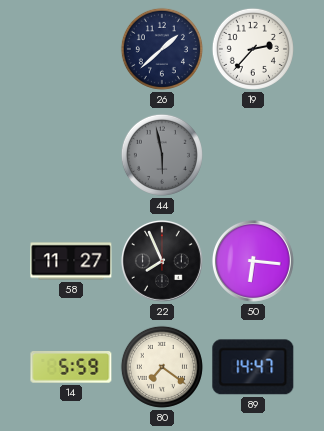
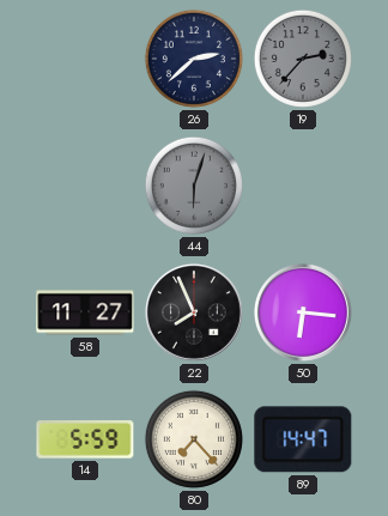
26: 1:38 -> 2:38 (194, 59)
19 dial: white -> grey (303, 59)
44: 5:58 -> 6:03 (194, 186)
80: 7:21 -> 7:23 (194, 439)
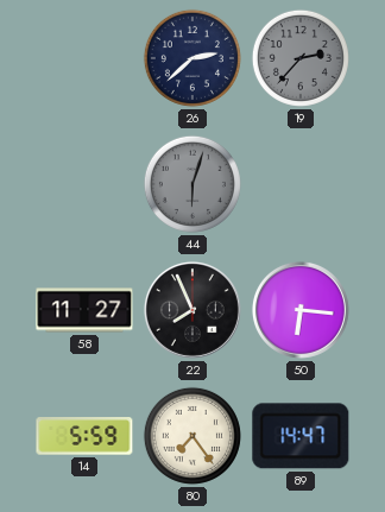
80: 7:23 -> 7:24 (192, 436)
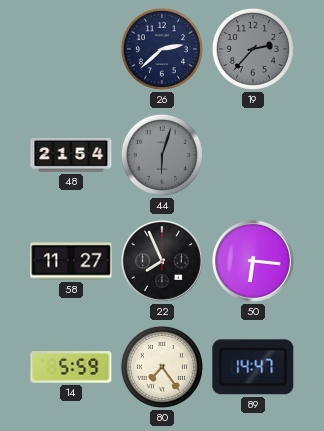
48: none -> 21:54 (71, 156)
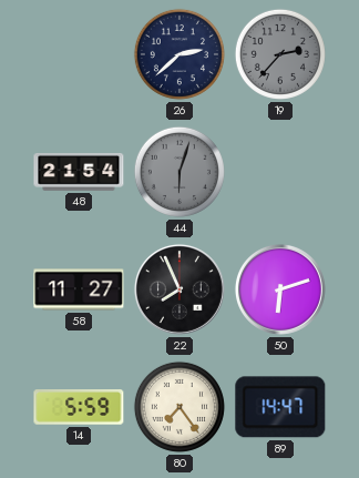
50: 6:16 -> 6:12 (280, 289)
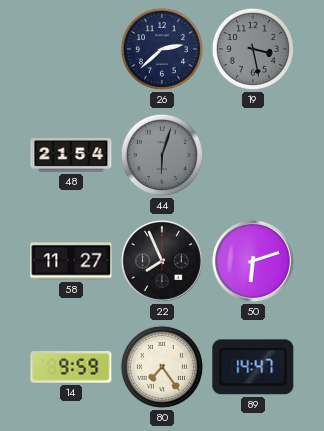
19: 2:37 -> 3:28 (253, 49)
14: 5:59 -> 9:59 (71, 367)
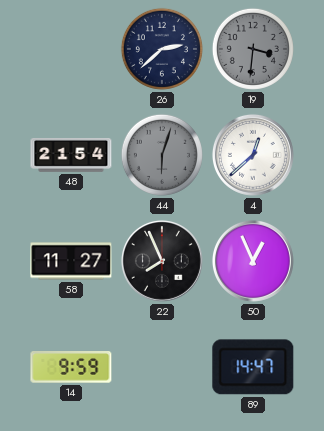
19: 3:28 -> 3:31 (253, 49)
4: none -> 12:38 (253, 155)
50: 6:12 -> 12:56 (253, 261)
80: 7:24 -> none (162, 367)
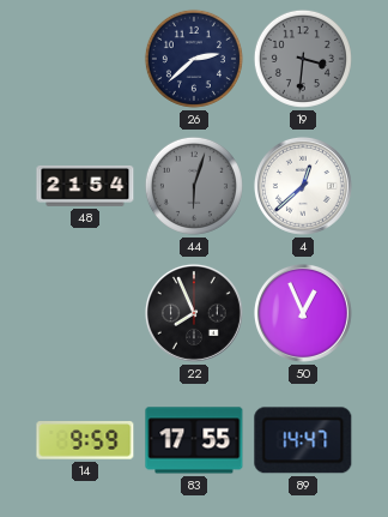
58: 11:27 -> none (71, 261)
83: none -> 17:55 (194, 440)
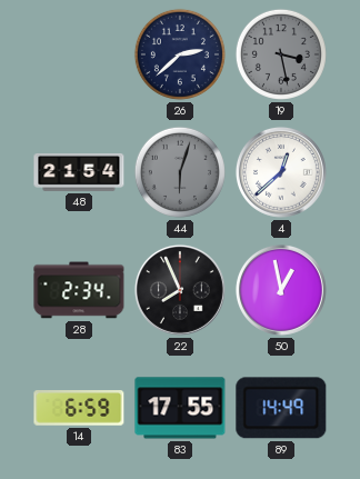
19: 3:31 -> 3:28 (281, 54)
28: none -> 2:34 (79, 290)
50: 12:56 -> 12:58 (281, 290)
14: 9:59 -> 6:59 (79, 408)
89: 14:47 -> 14:49 (281, 408)
